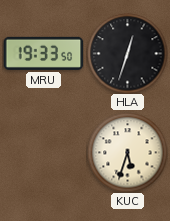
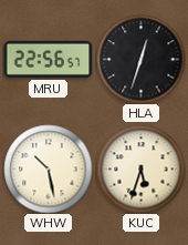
MRU: 19:33 -> 22:56 (48, 59)
WHW: none -> 10:28 (48, 169)
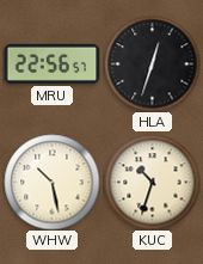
KUC: 5:33 -> 10:33 (152, 182)
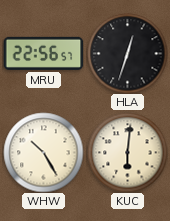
WHW: 10:28 -> 10:25 (43, 152)
KUC: 10:33 -> 6:01 (127, 152)
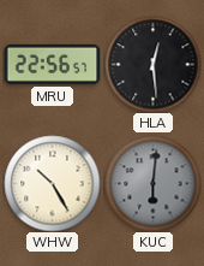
HLA: 12:33 -> 12:29 (152, 64)
KUC dial: cream -> grey (152, 183)
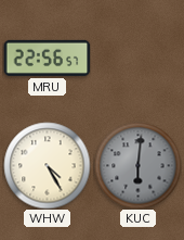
HLA: 12:29 -> none (152, 64)
WHW: 10:25 -> 4:25 (47, 165)
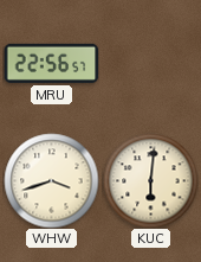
WHW: 4:25 -> 3:42 (51, 180)
KUC dial: grey -> cream (150, 180)
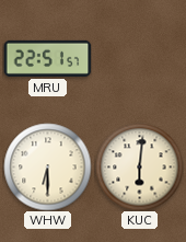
MRU: 22:56 -> 22:51 (47, 58)
WHW: 3:42 -> 6:30 (47, 166)
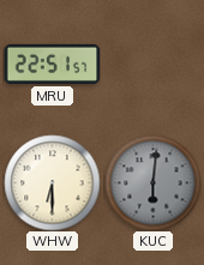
KUC dial: cream -> grey (152, 182)
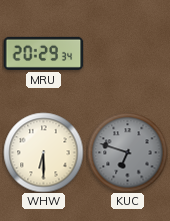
MRU: 22:51 -> 20:29 (43, 53)
KUC: 6:01 -> 6:48 (127, 152)
